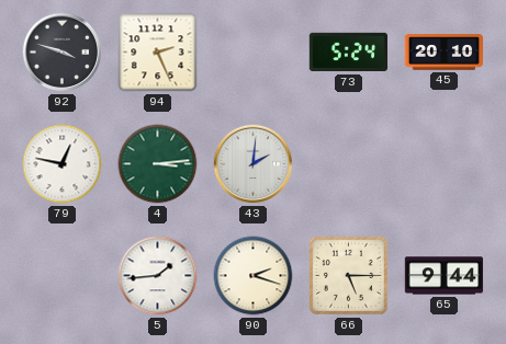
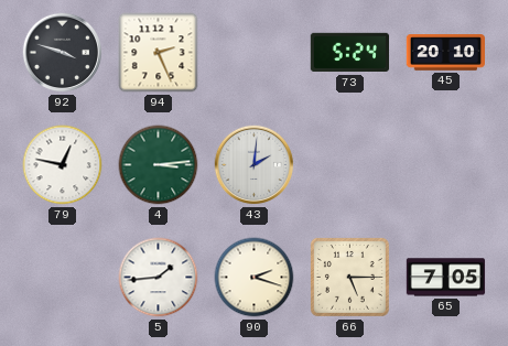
65: 9:44 -> 7:05 (446, 278)
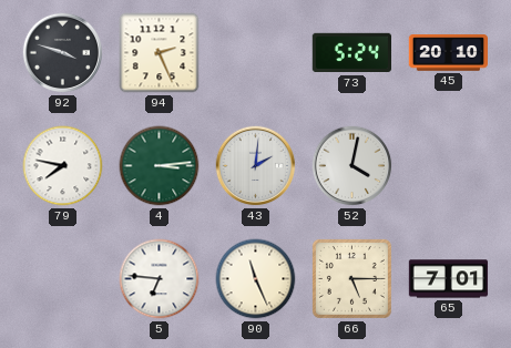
79: 12:47 -> 7:47 (63, 166)
52: none -> 4:02 (352, 166)
5: 1:44 -> 6:46 (160, 279)
90: 2:18 -> 11:26 (256, 279)
65: 7:05 -> 7:01 (449, 279)
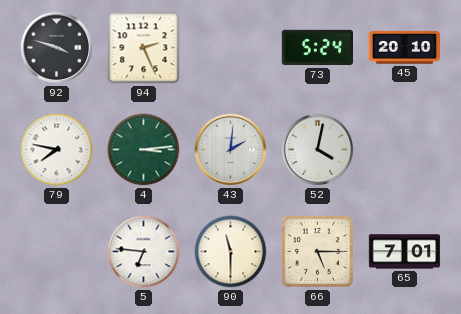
90: 11:26 -> 11:30 (231, 252)
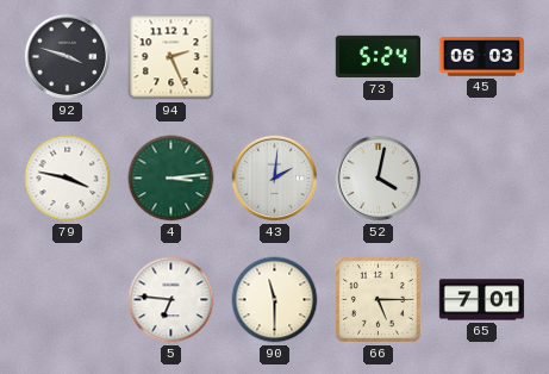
45: 20:10 -> 06:03 (481, 57)
79: 7:47 -> 3:47 (68, 179)
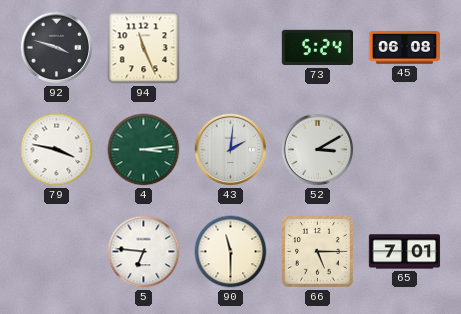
94: 2:26 -> 11:26 (144, 48)
45: 06:03 -> 06:08 (404, 48)
52: 4:02 -> 3:10 (318, 150)
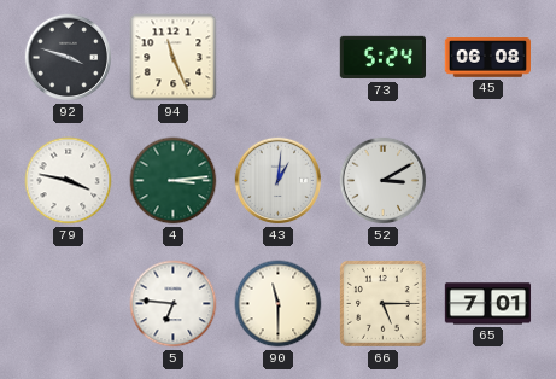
43: 2:01 -> 1:01 (279, 181)
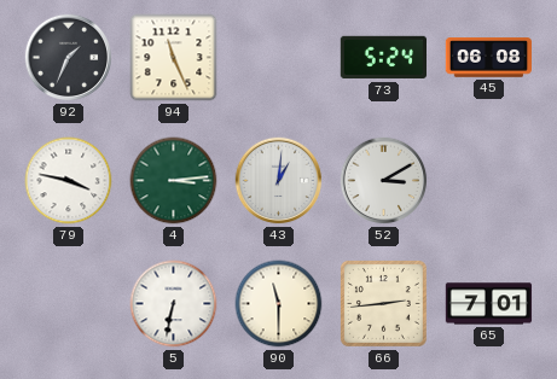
92: 3:48 -> 1:34 (69, 58)
5: 6:46 -> 6:32 (174, 304)
66: 5:15 -> 2:44 (383, 303)
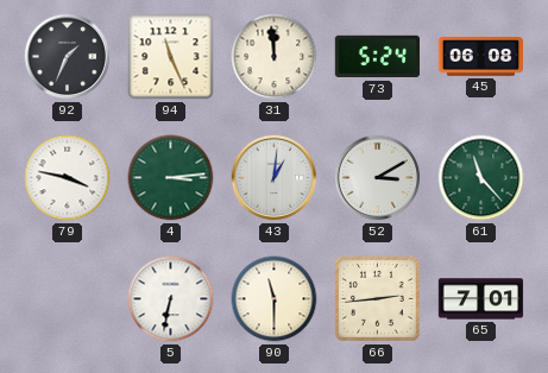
31: none -> 11:59 (275, 57)
61: none -> 11:23 (481, 178)
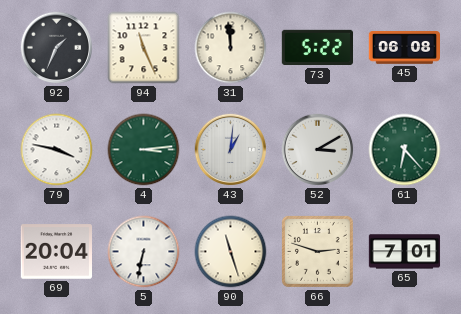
73: 5:24 -> 5:22 (317, 48)
61: 11:23 -> 6:23 (405, 150)
69: none -> 20:04 (56, 252)
90: 11:30 -> 11:27 (231, 252)
66: 2:44 -> 2:48 (317, 251)
